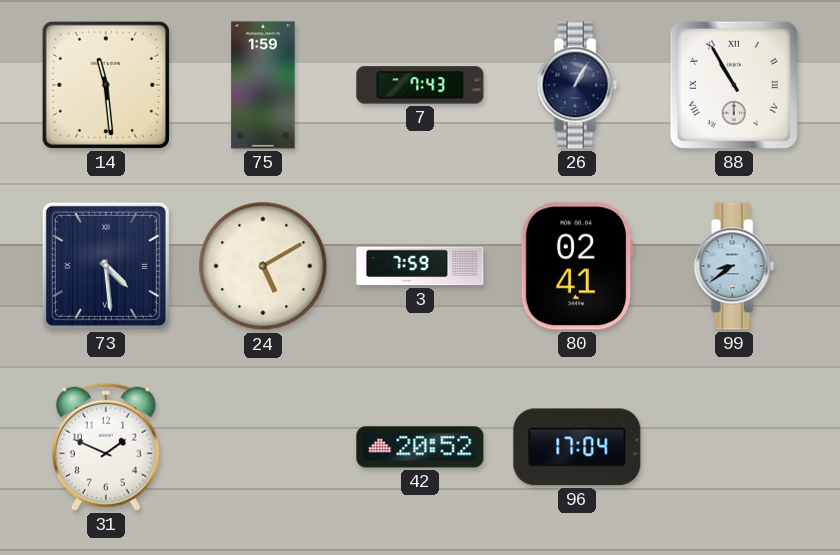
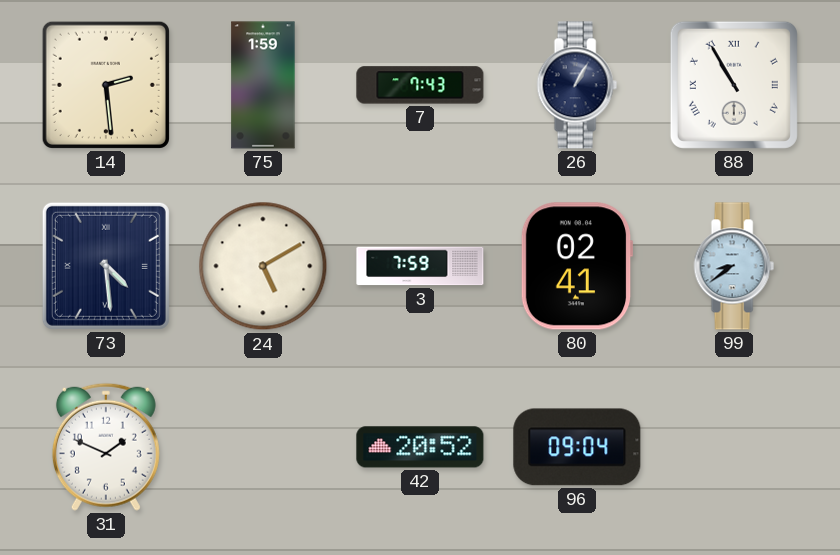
14: 11:29 -> 2:29 (106, 85)
96: 17:04 -> 09:04 (577, 447)
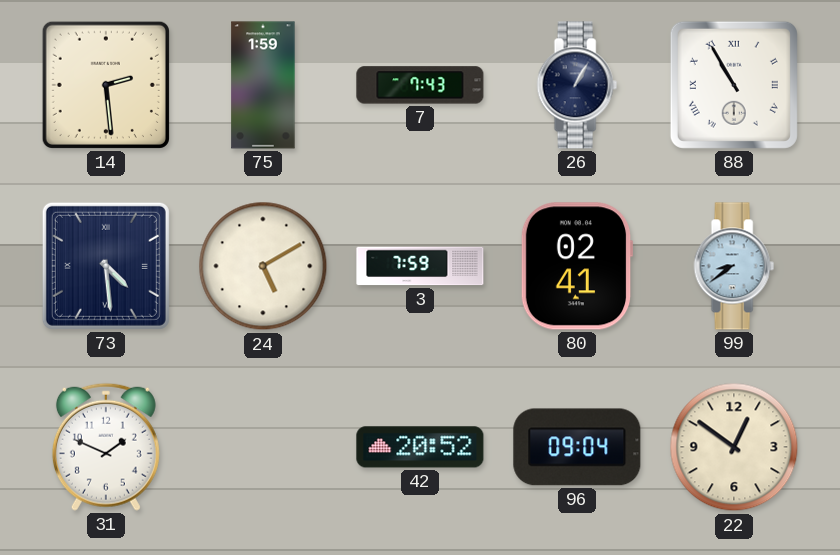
22: none -> 12:51 (734, 447)
